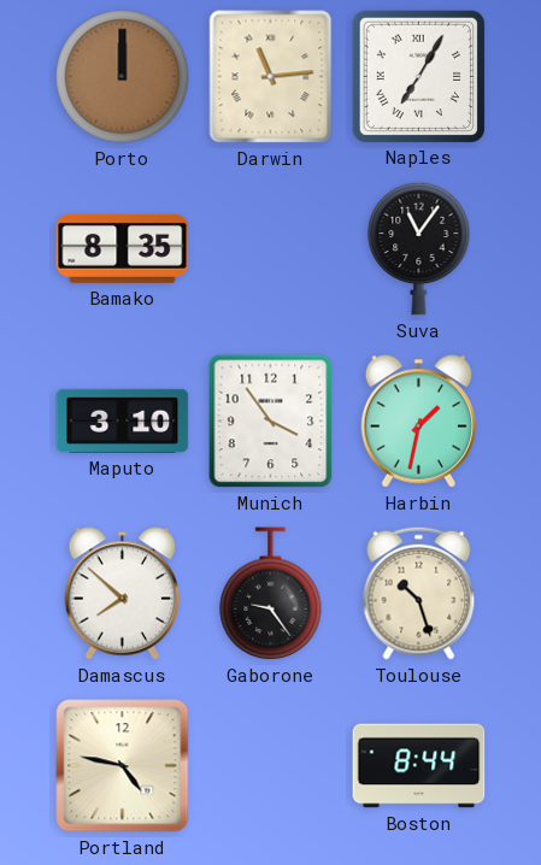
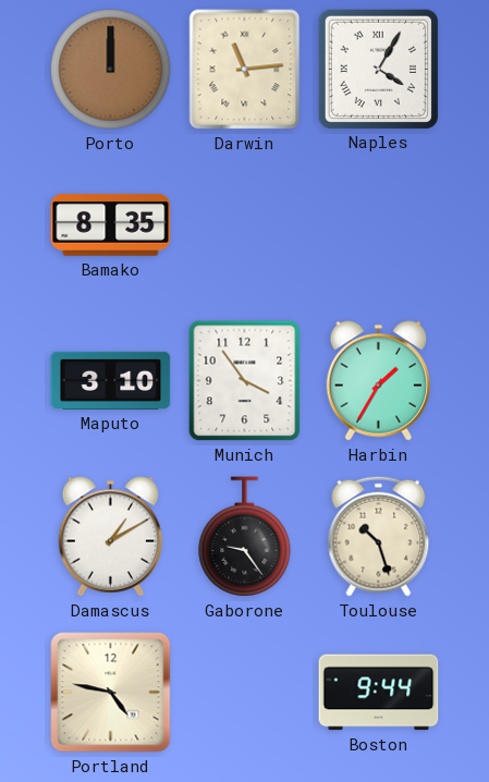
Naples: 7:05 -> 4:05 (378, 69)
Suva: 11:06 -> none (419, 248)
Harbin: 1:32 -> 1:35 (379, 381)
Damascus: 7:52 -> 1:10 (111, 537)
Boston: 8:44 -> 9:44 (379, 693)
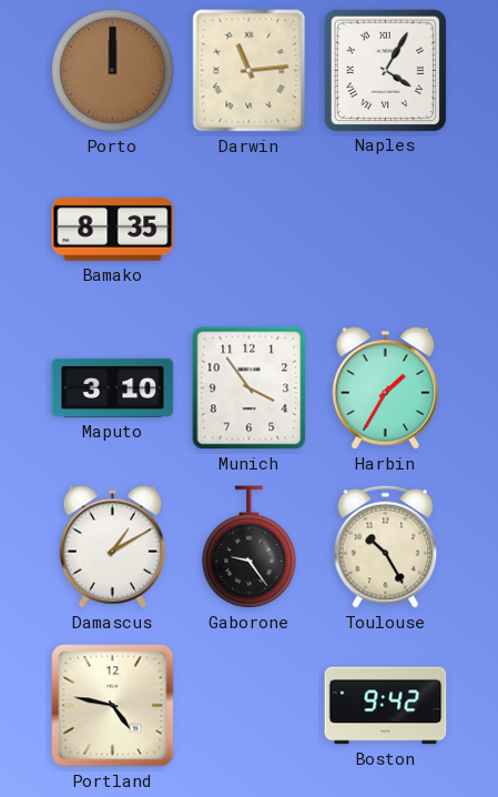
Toulouse: 10:27 -> 10:25 (386, 546)
Boston: 9:44 -> 9:42 (386, 706)
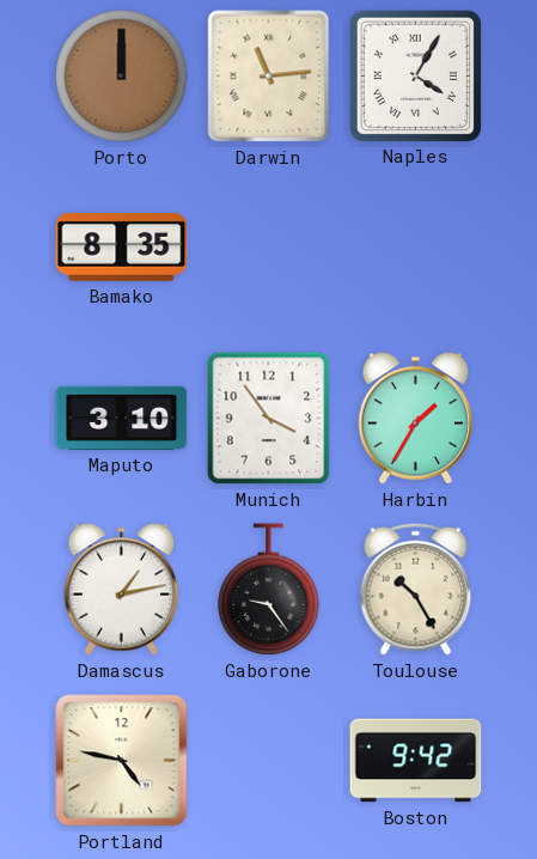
Damascus: 1:10 -> 1:13 (122, 590)
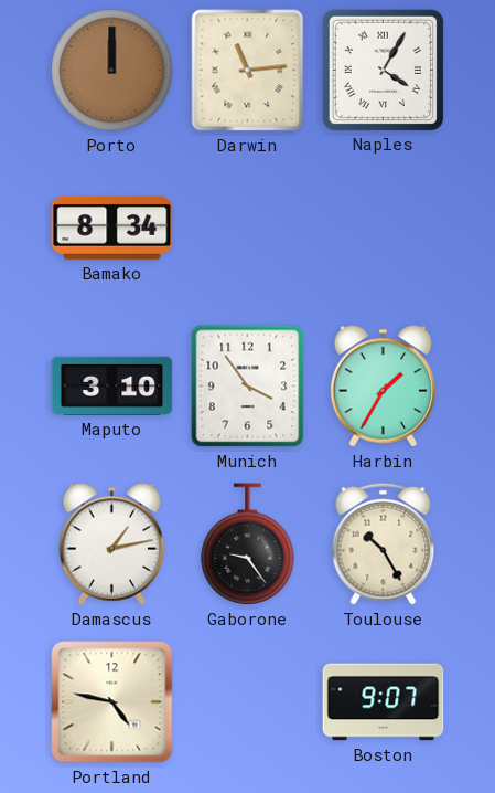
Bamako: 8:35 -> 8:34 (112, 228)
Boston: 9:42 -> 9:07 (384, 702)
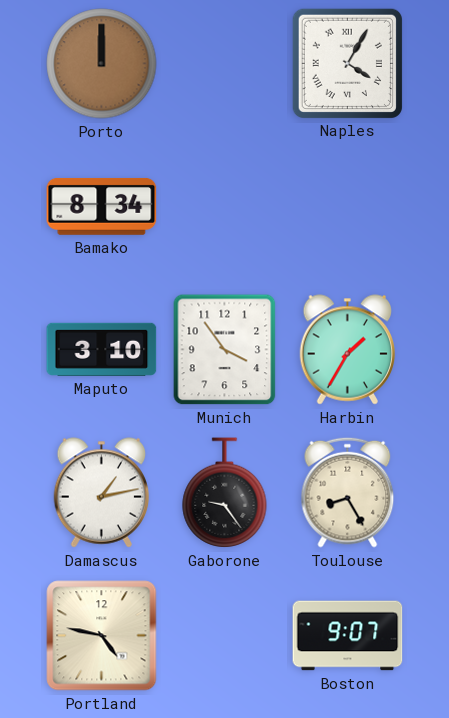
Darwin: 11:14 -> none (248, 71)
Toulouse: 10:25 -> 8:25 (348, 492)
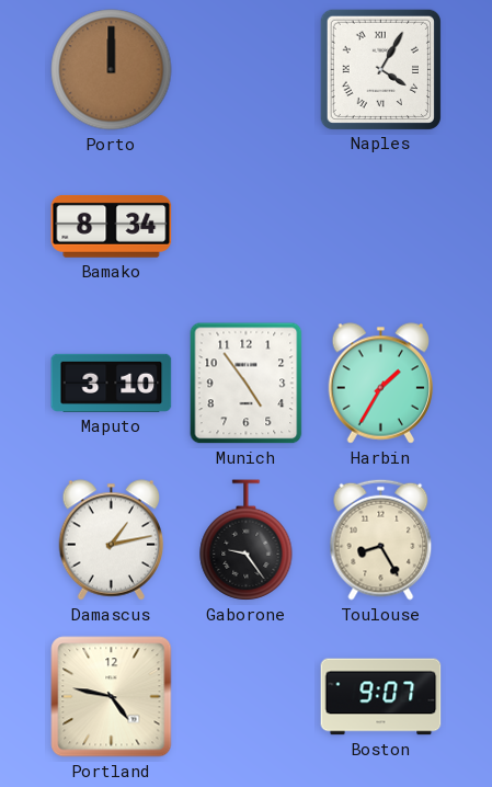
Munich: 3:54 -> 4:54 (247, 384)
